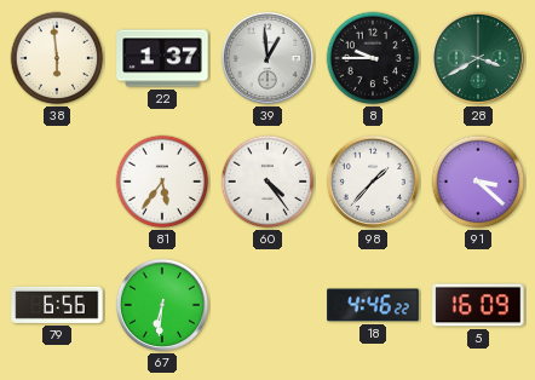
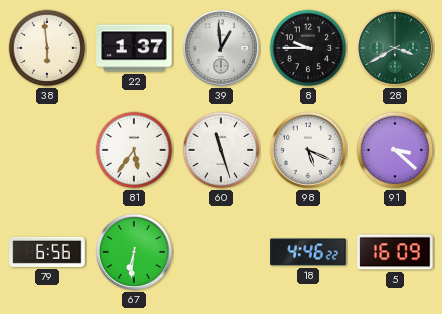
60: 4:24 -> 11:27 (221, 150)
98: 1:37 -> 5:19 (308, 150)
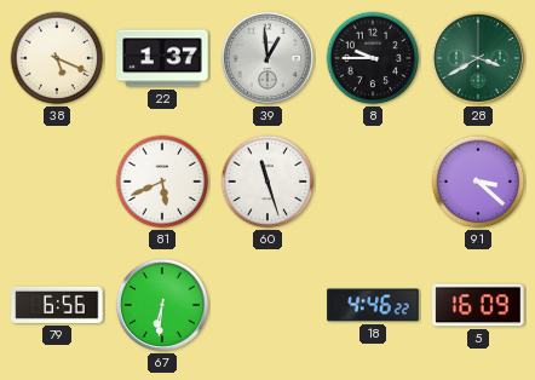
38: 5:59 -> 5:19 (57, 58)
81: 5:36 -> 5:41 (162, 182)
98: 5:19 -> none (308, 150)
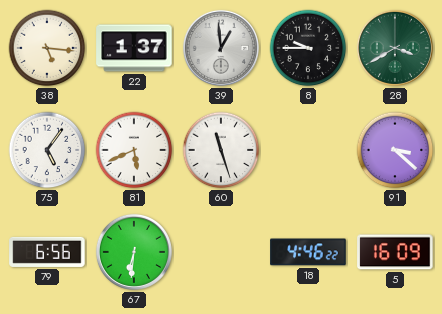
38: 5:19 -> 5:16 (47, 48)
75: none -> 5:06 (47, 150)
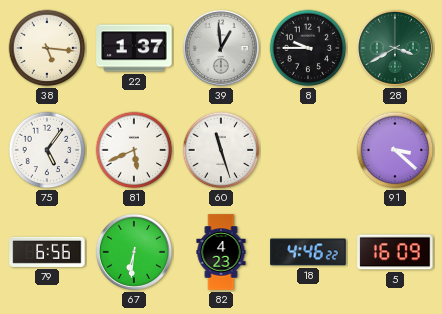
82: none -> 4:23 (221, 252)
